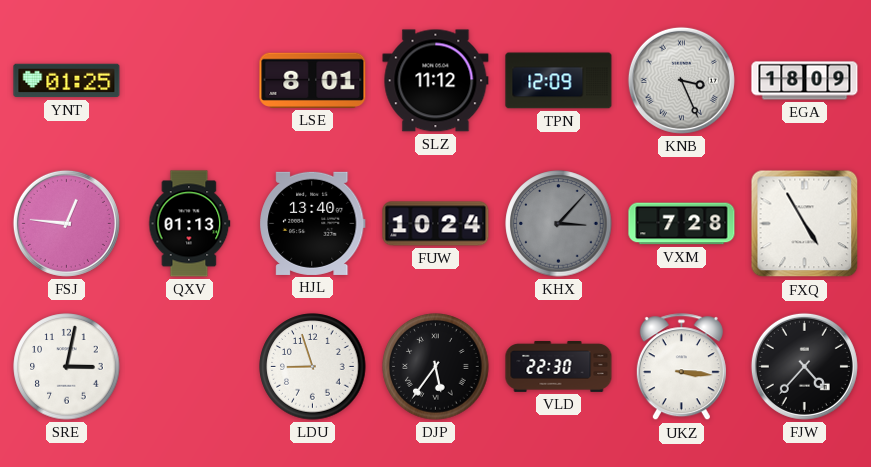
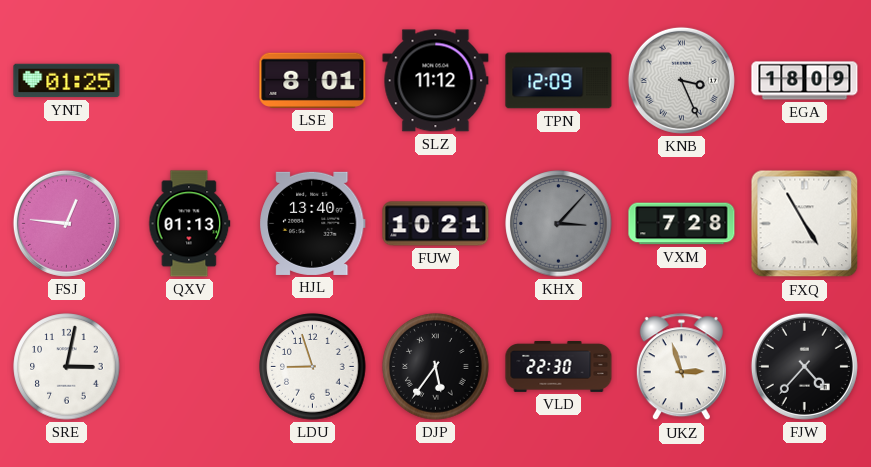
FUW: 10:24 -> 10:21 (436, 224)
UKZ: 3:16 -> 2:57 (681, 367)
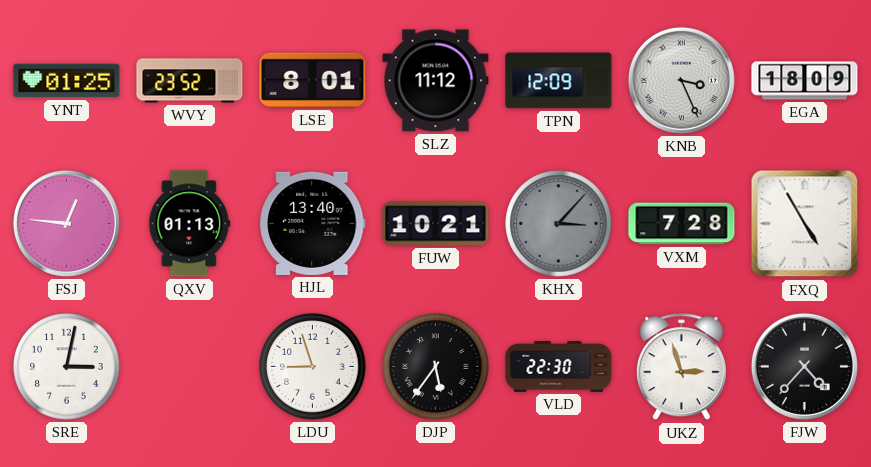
WVY: none -> 23:52 (190, 81)
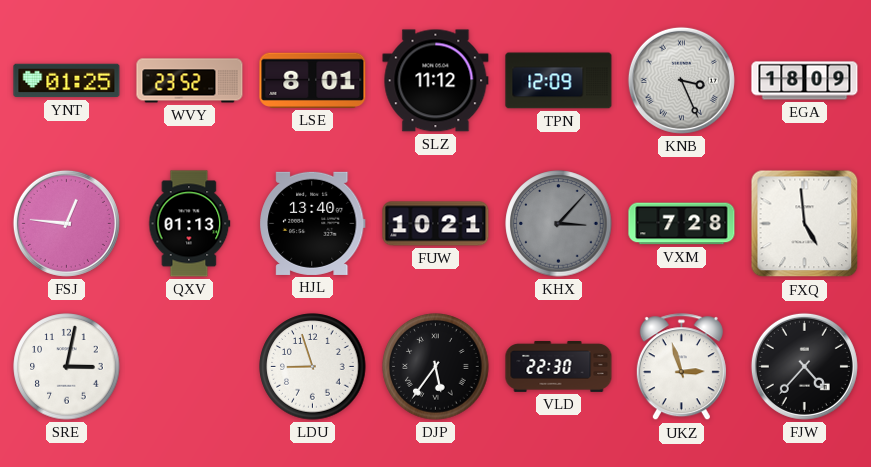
FXQ: 4:55 -> 4:59 (805, 224)
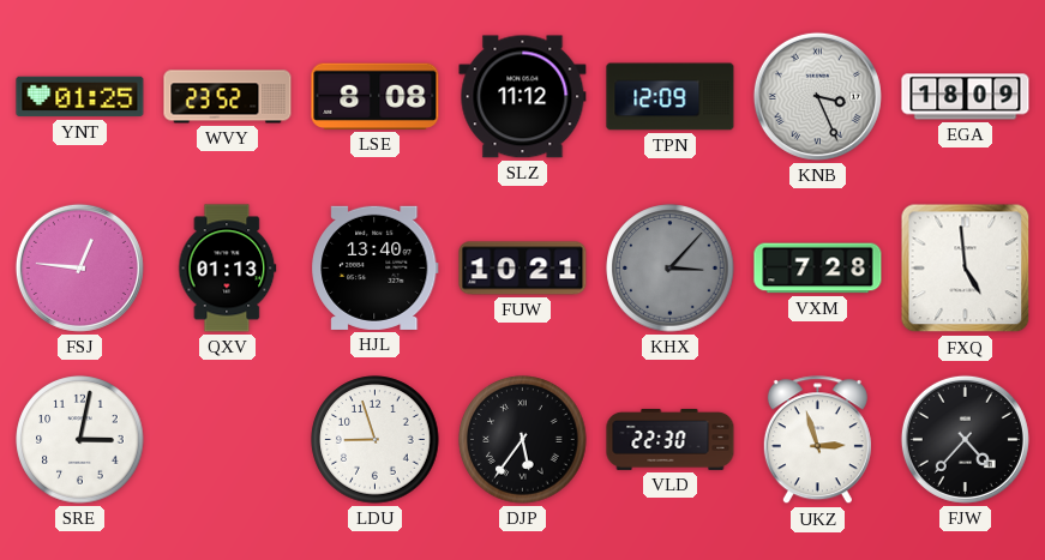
LSE: 8:01 -> 8:08 (376, 96)
